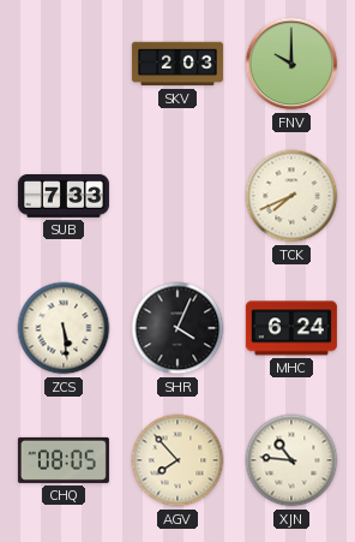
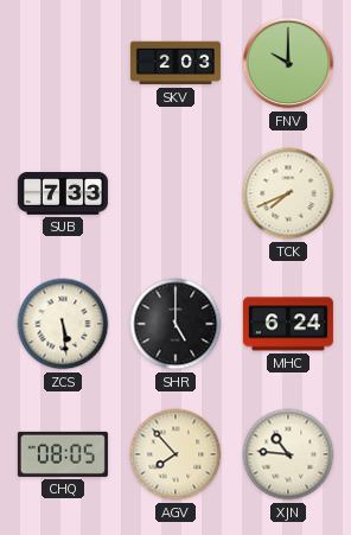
SHR: 4:04 -> 5:00 (175, 324)
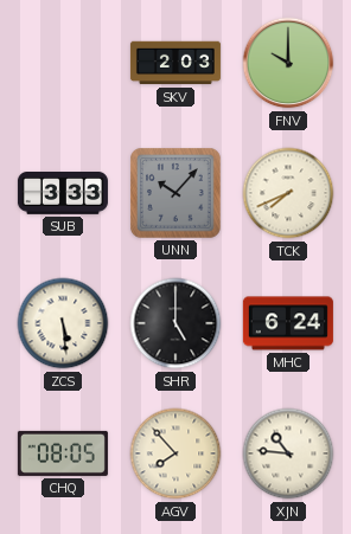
SUB: 7:33 -> 3:33 (63, 194)
UNN: none -> 10:07 (177, 194)
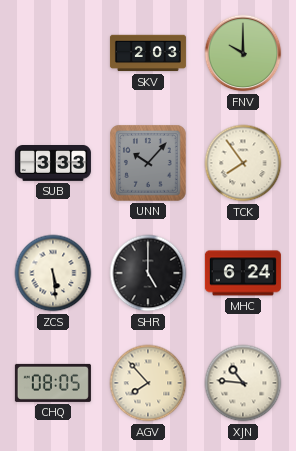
TCK: 7:41 -> 7:54 (243, 163)
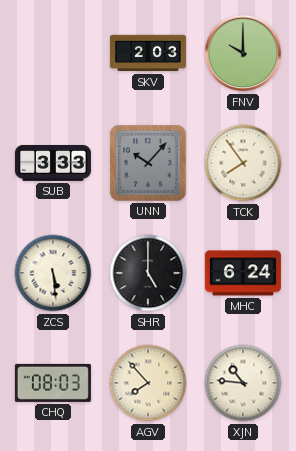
CHQ: 08:05 -> 08:03 (53, 383)
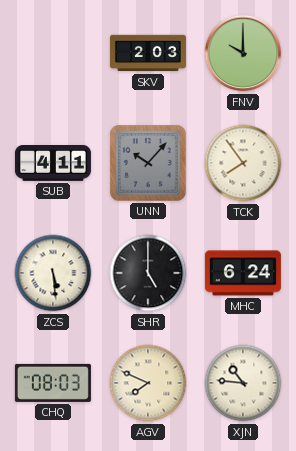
SUB: 3:33 -> 4:11 (53, 164)
AGV: 7:53 -> 7:49 (148, 383)
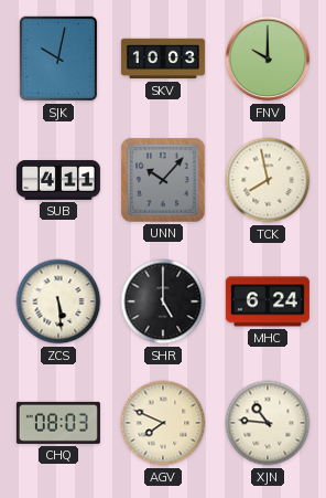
SJK: none -> 10:02 (58, 59)
SKV: 2:03 -> 10:03 (163, 59)
TCK: 7:54 -> 7:58 (268, 180)
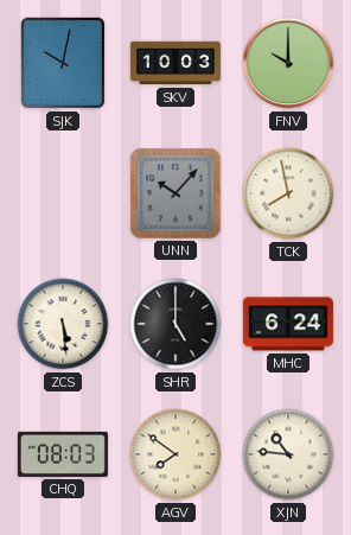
SUB: 4:11 -> none (58, 181)
AGV: 7:49 -> 7:51 (175, 454)
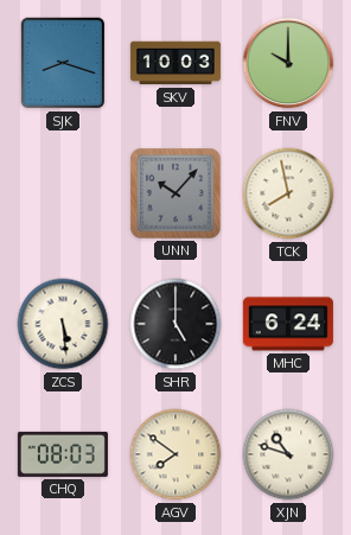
SJK: 10:02 -> 8:18 (63, 63)
XJN: 10:46 -> 10:48 (288, 454)
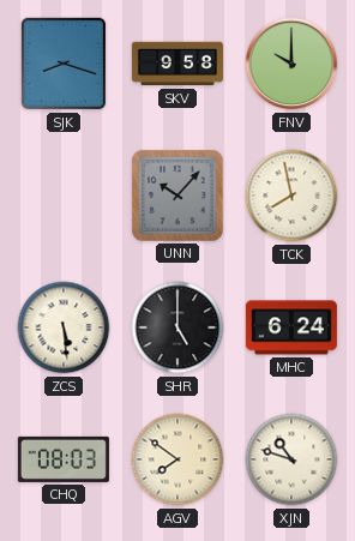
SKV: 10:03 -> 9:58 (177, 64)
